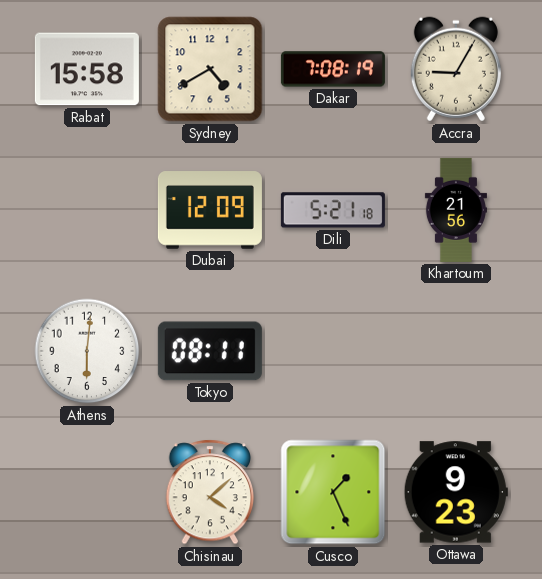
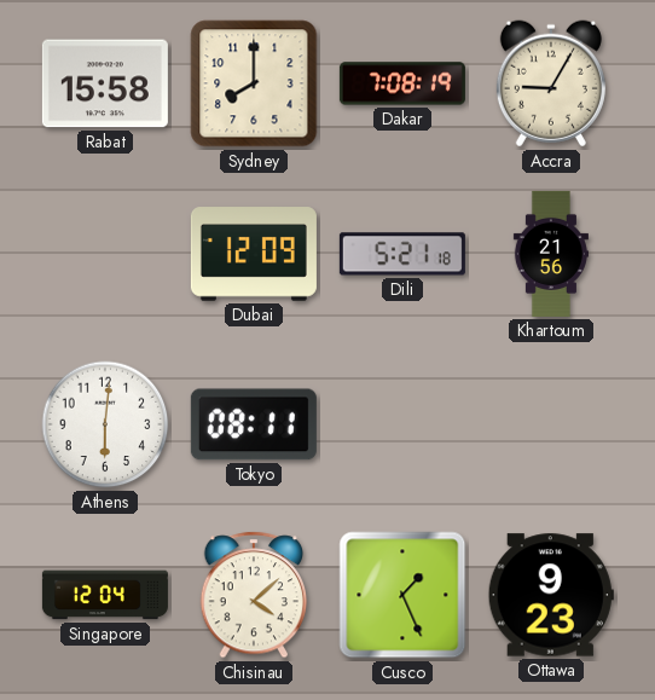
Sydney: 4:40 -> 8:00 (254, 83)
Singapore: none -> 12:04 (105, 595)
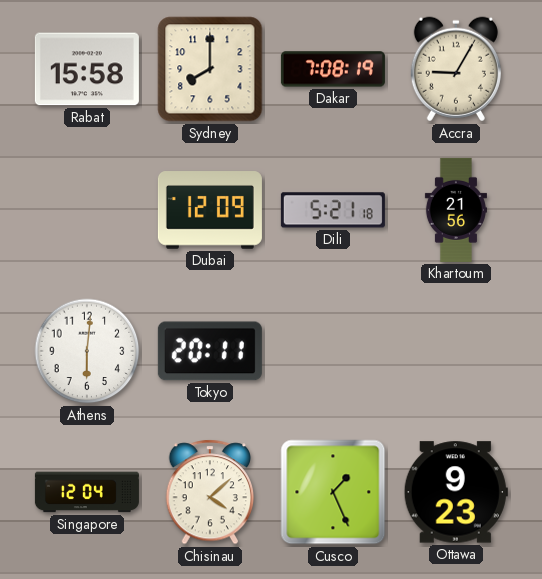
Tokyo: 08:11 -> 20:11 (210, 351)
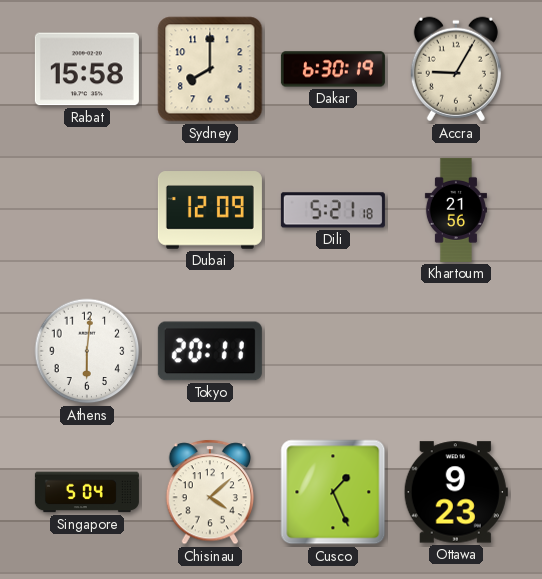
Dakar: 7:08 -> 6:30 (333, 69)
Singapore: 12:04 -> 5:04 (87, 492)
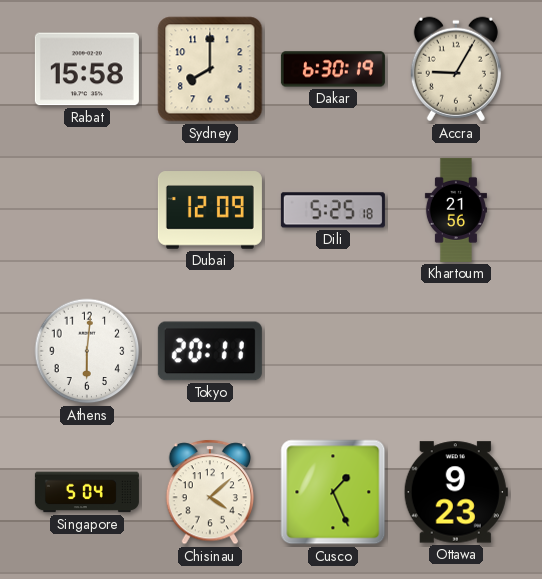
Dili: 5:21 -> 5:25 (333, 210)
